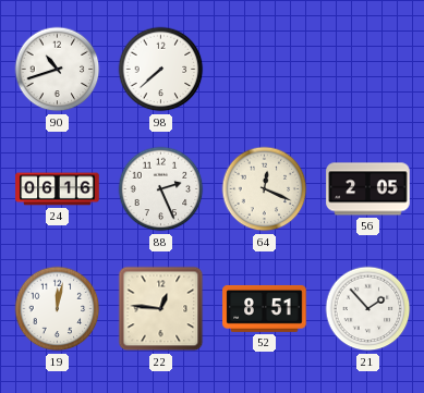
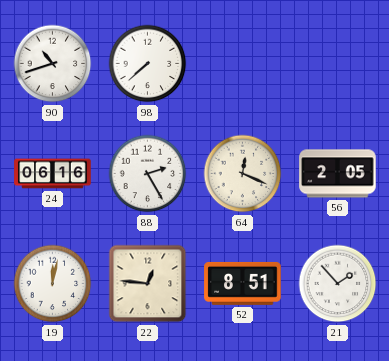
88: 2:26 -> 2:25 (148, 174)
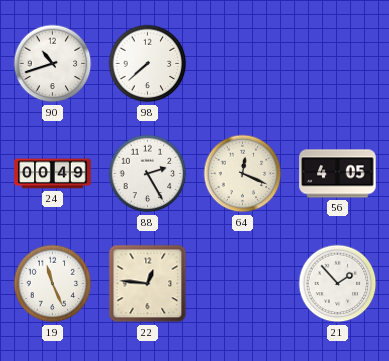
24: 06:16 -> 00:49 (53, 174)
56: 2:05 -> 4:05 (338, 174)
19: 12:02 -> 11:26 (53, 284)
52: 8:51 -> none (243, 283)
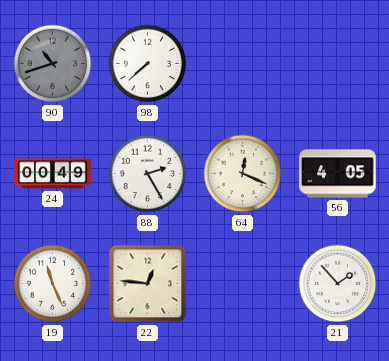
90 dial: white -> grey (53, 64)
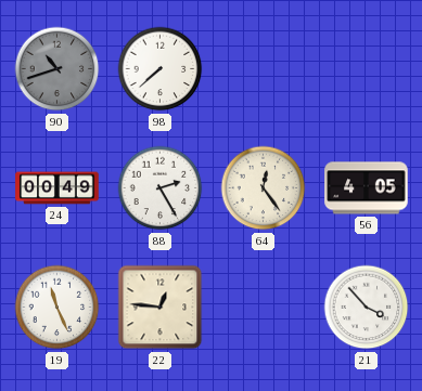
64: 12:19 -> 12:24 (264, 188)
21: 1:53 -> 3:53 (367, 308)
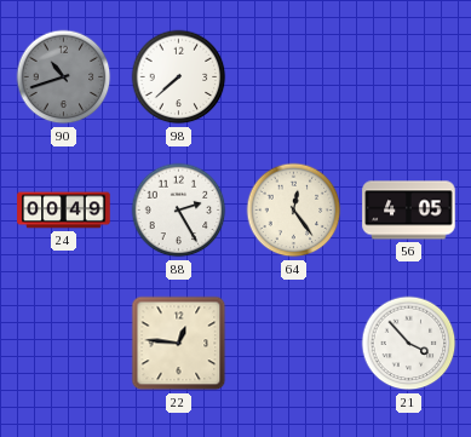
19: 11:26 -> none (57, 308)
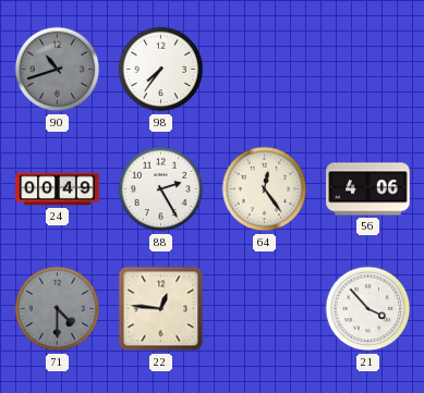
98: 7:38 -> 7:36 (161, 70)
56: 4:05 -> 4:06 (368, 189)
71: none -> 4:30 (58, 309)
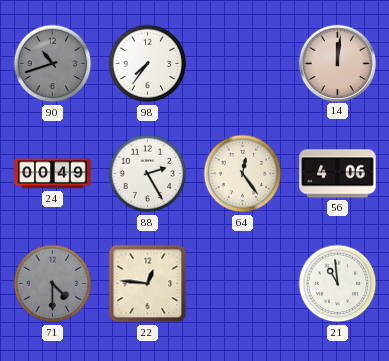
14: none -> 12:01 (337, 63)
21: 3:53 -> 10:59 (338, 284)
